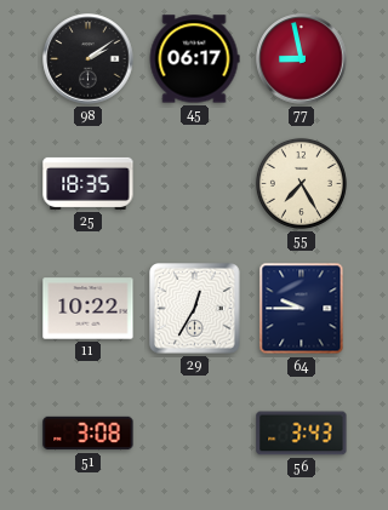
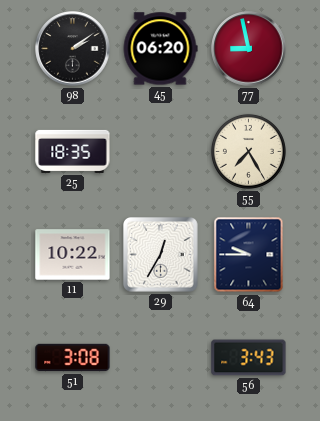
45: 06:17 -> 06:20 (160, 49)
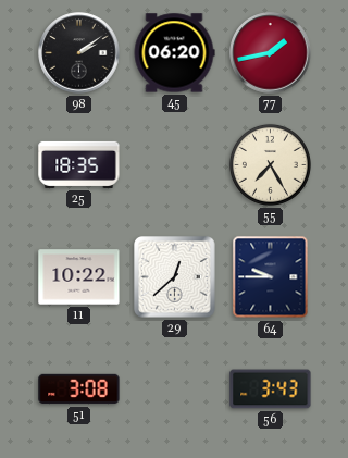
77: 8:58 -> 1:43 (271, 53)
29: 12:35 -> 12:38 (175, 277)
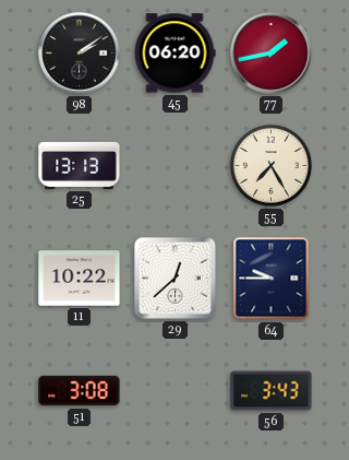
25: 18:35 -> 13:13 (80, 165)
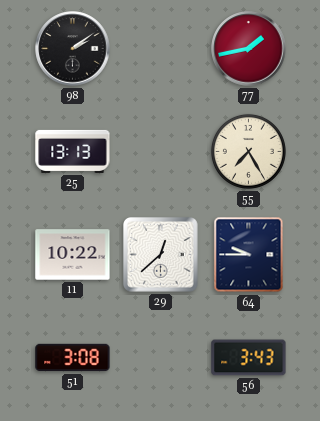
45: 06:20 -> none (174, 54)
